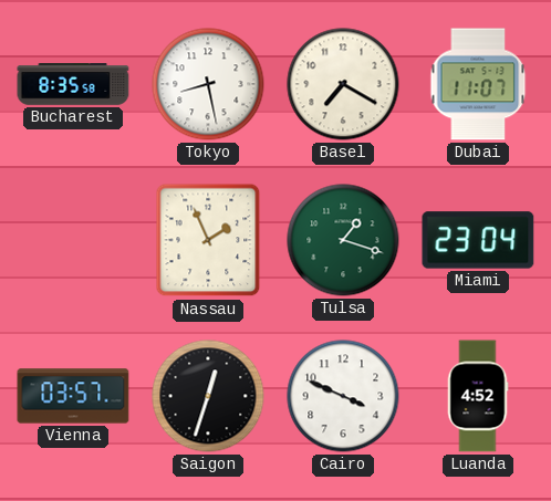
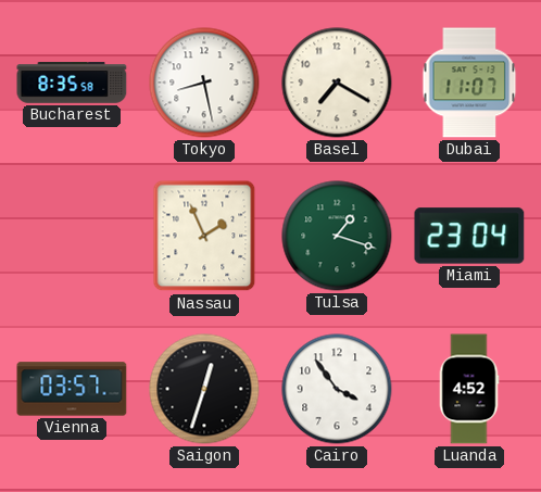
Cairo: 3:49 -> 3:54 (337, 389)
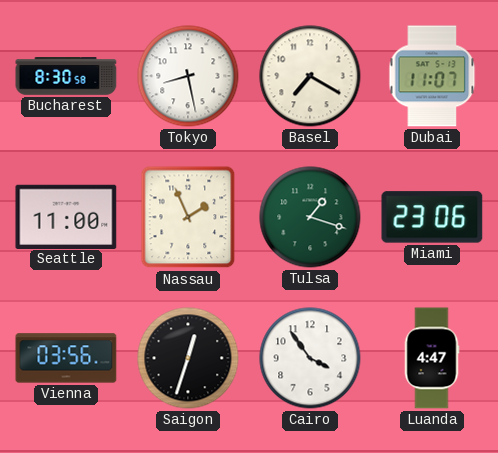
Bucharest: 8:35 -> 8:30 (66, 77)
Seattle: none -> 11:00 (66, 216)
Miami: 23:04 -> 23:06 (432, 217)
Vienna: 03:57 -> 03:56 (66, 358)
Luanda: 4:52 -> 4:47 (432, 358)
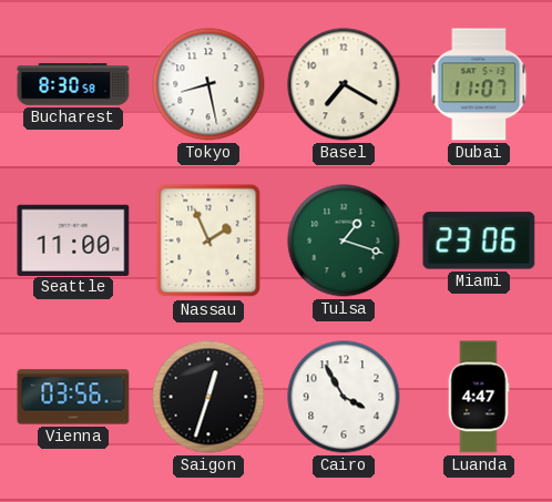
Cairo: 3:54 -> 3:55 (344, 397)
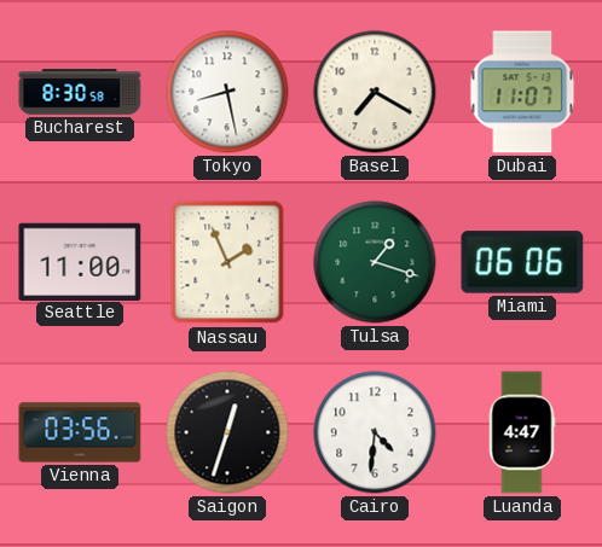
Miami: 23:06 -> 06:06 (522, 262)
Cairo: 3:55 -> 4:31 (375, 432)
